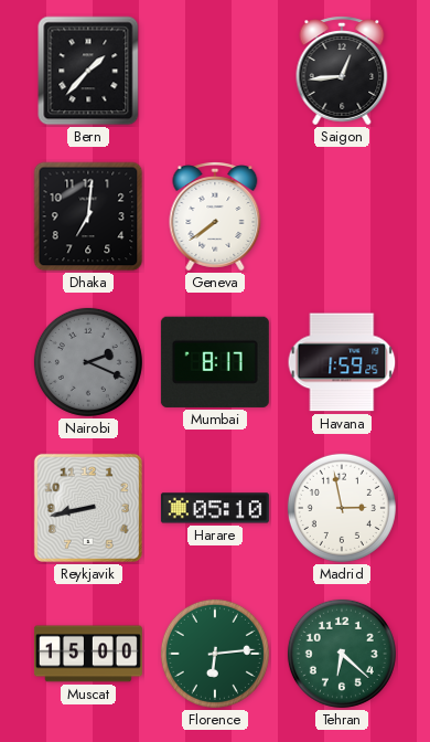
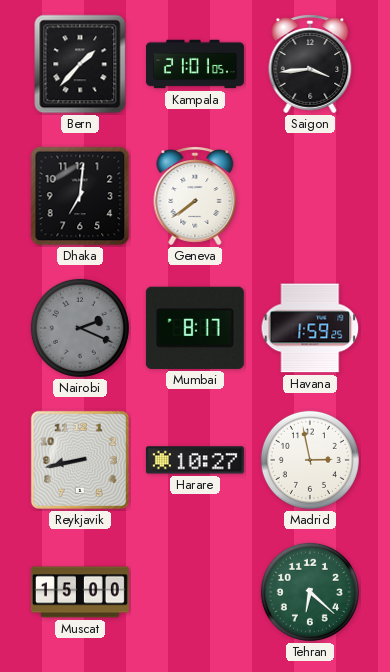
Kampala: none -> 21:01 (195, 64)
Saigon: 12:44 -> 3:44 (310, 64)
Harare: 05:10 -> 10:27 (195, 460)
Florence: 6:14 -> none (215, 654)
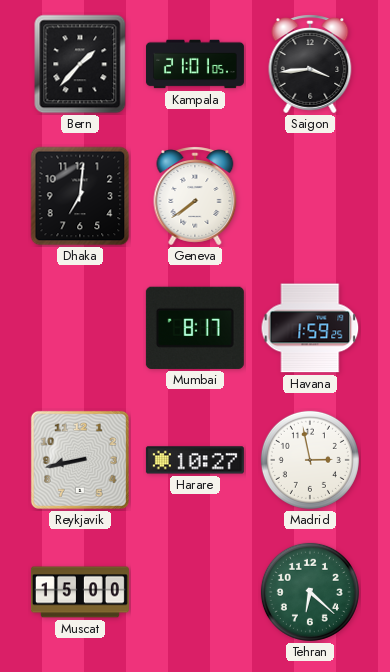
Nairobi: 2:19 -> none (80, 328)
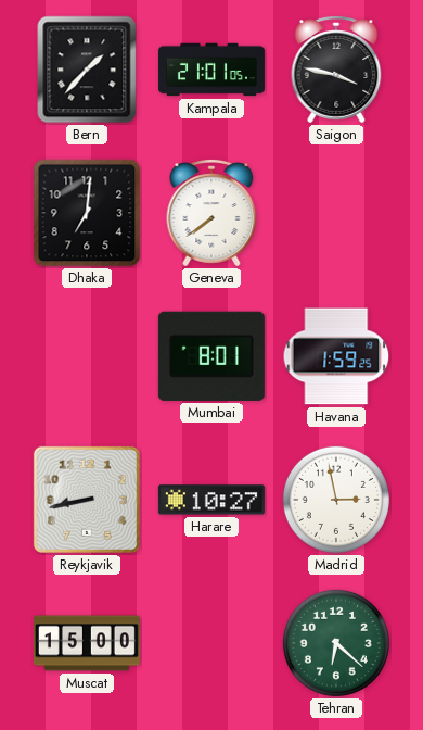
Saigon: 3:44 -> 3:47 (336, 70)
Mumbai: 8:17 -> 8:01 (211, 356)
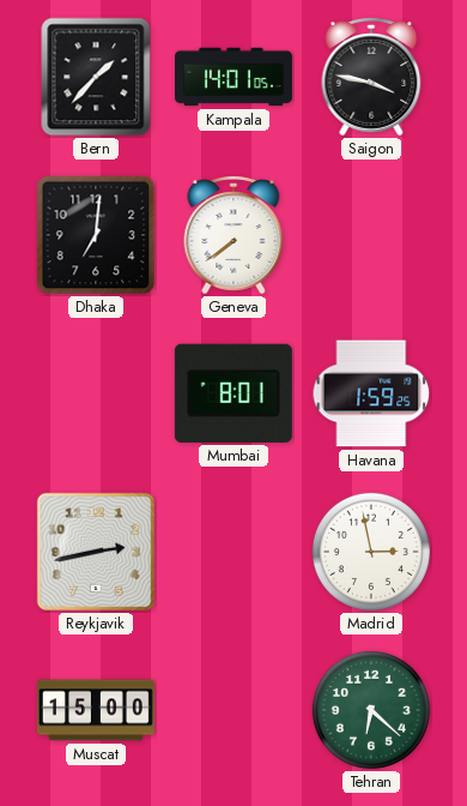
Kampala: 21:01 -> 14:01 (233, 77)
Reykjavik: 8:43 -> 2:43 (96, 552)
Harare: 10:27 -> none (211, 500)
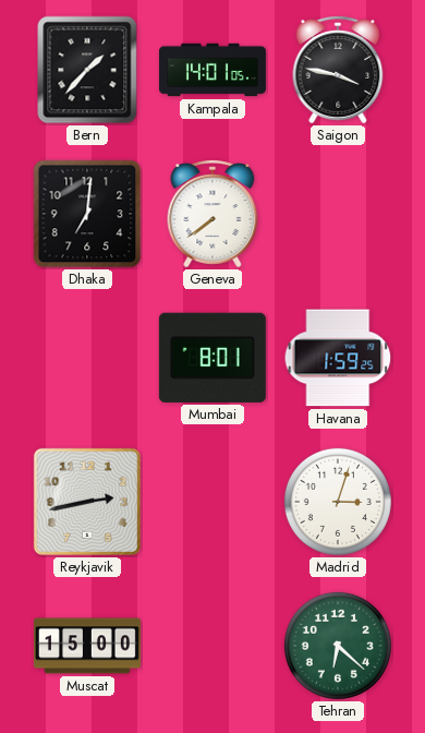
Madrid: 2:58 -> 3:03 (338, 502)
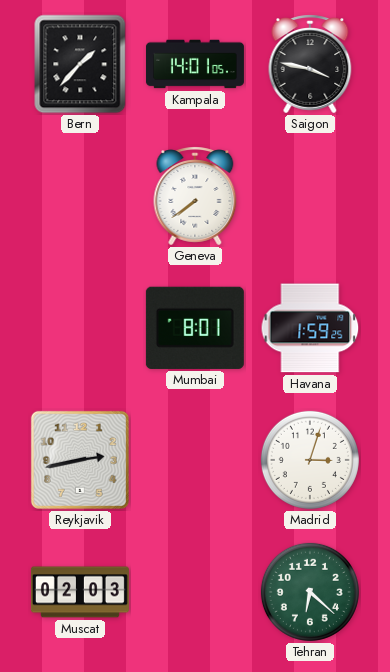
Dhaka: 7:01 -> none (87, 214)
Muscat: 15:00 -> 02:03 (80, 592)
